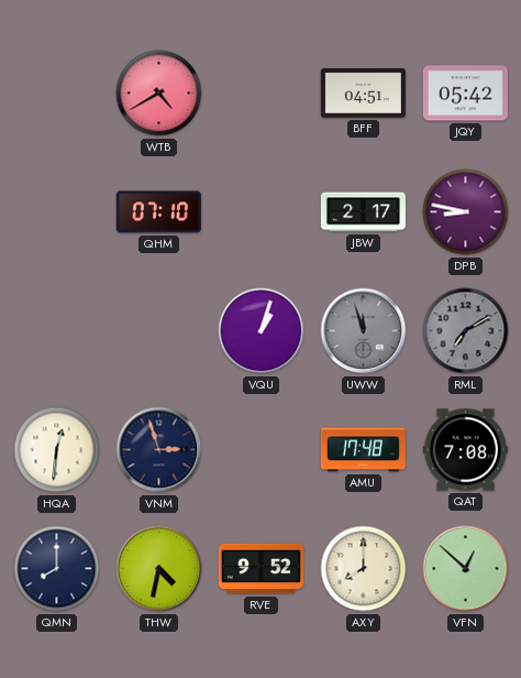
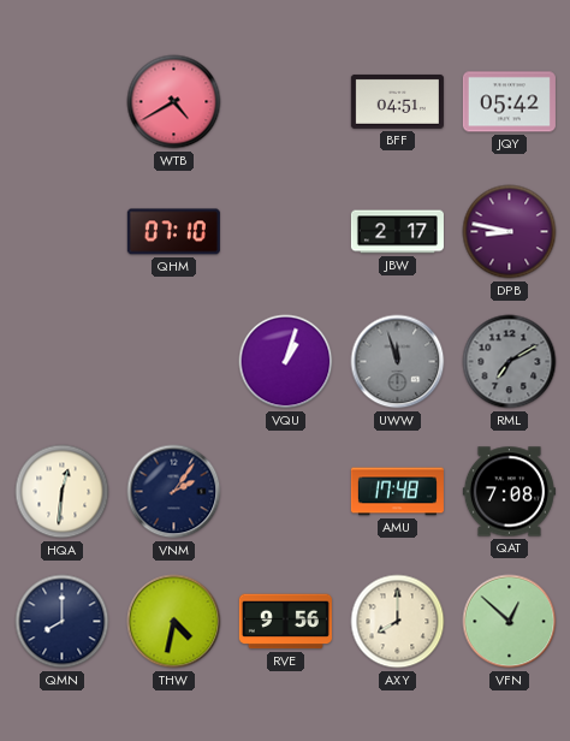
VNM: 2:57 -> 2:06 (174, 492)
RVE: 9:52 -> 9:56 (285, 622)
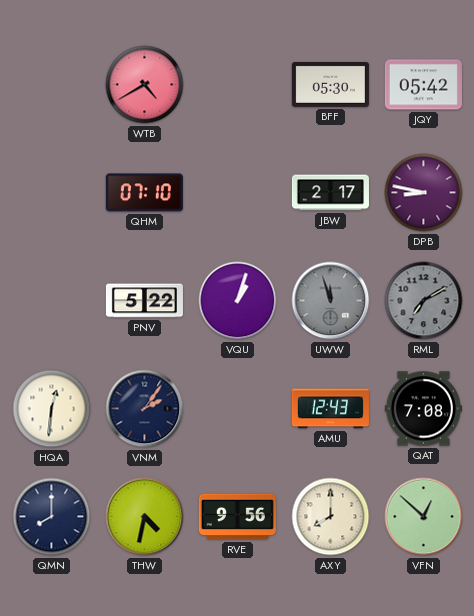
BFF: 04:51 -> 05:30 (330, 84)
PNV: none -> 5:22 (144, 301)
AMU: 17:48 -> 12:43 (330, 409)
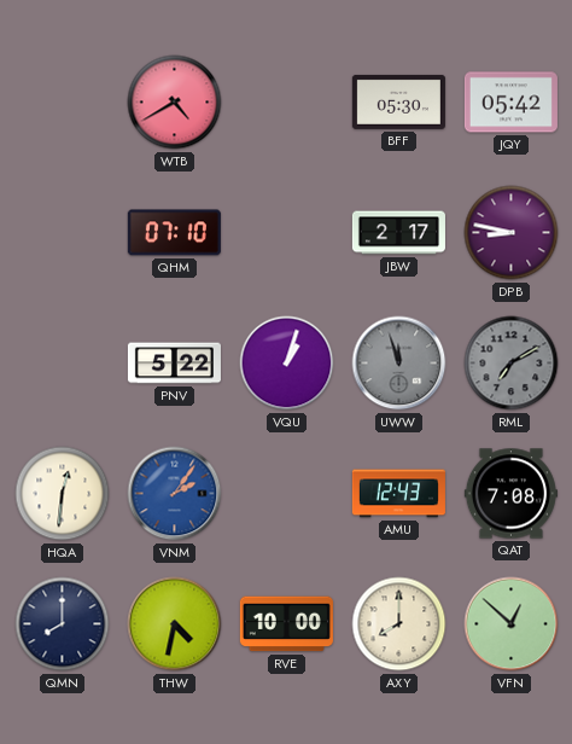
VNM dial: navy -> blue (175, 494)
RVE: 9:56 -> 10:00 (286, 624)
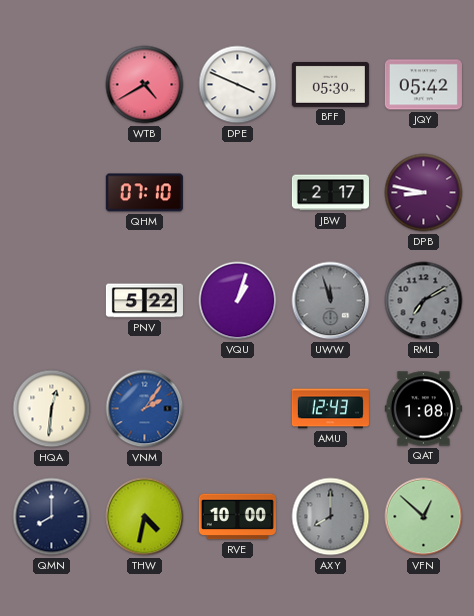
DPE: none -> 3:49 (238, 85)
QAT: 7:08 -> 1:08 (423, 409)
AXY dial: cream -> grey (331, 517)
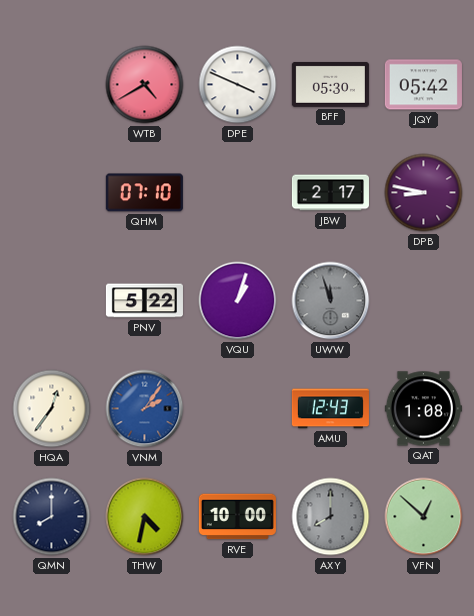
RML: 7:10 -> none (424, 301)
HQA: 12:31 -> 12:36 (52, 409)
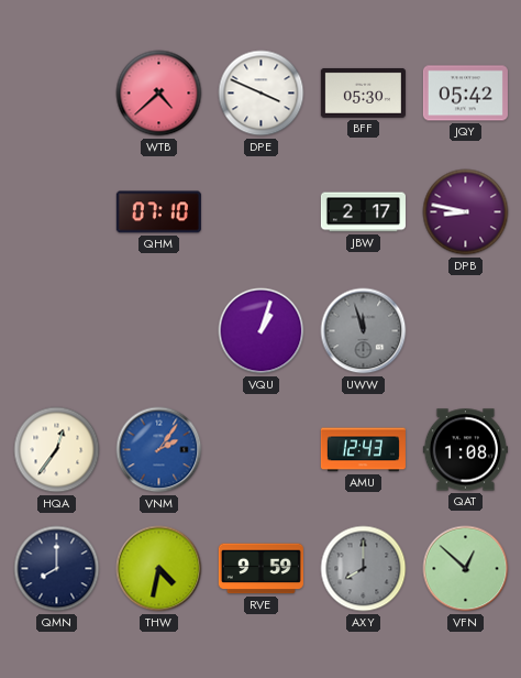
WTB: 4:40 -> 4:38 (159, 94)
PNV: 5:22 -> none (144, 301)
RVE: 10:00 -> 9:59 (260, 569)
